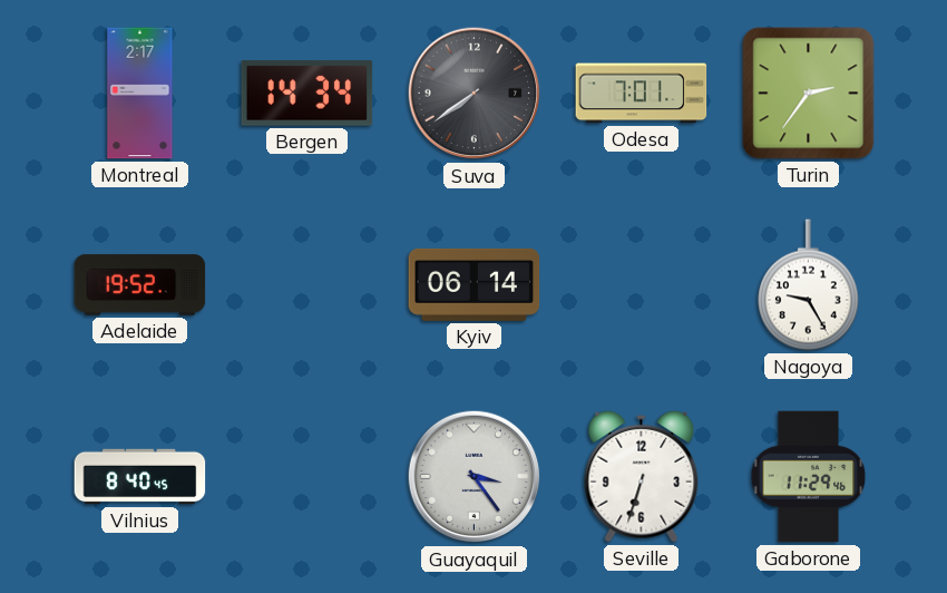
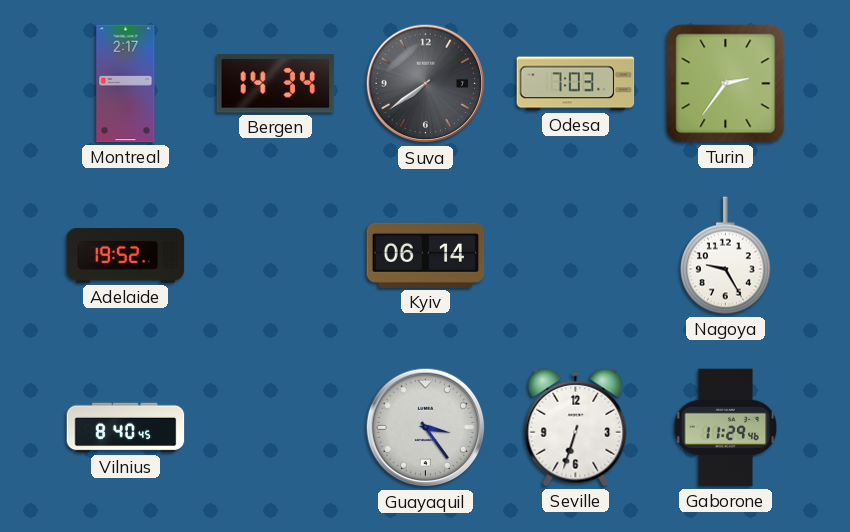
Odesa: 7:01 -> 7:03 (576, 84)
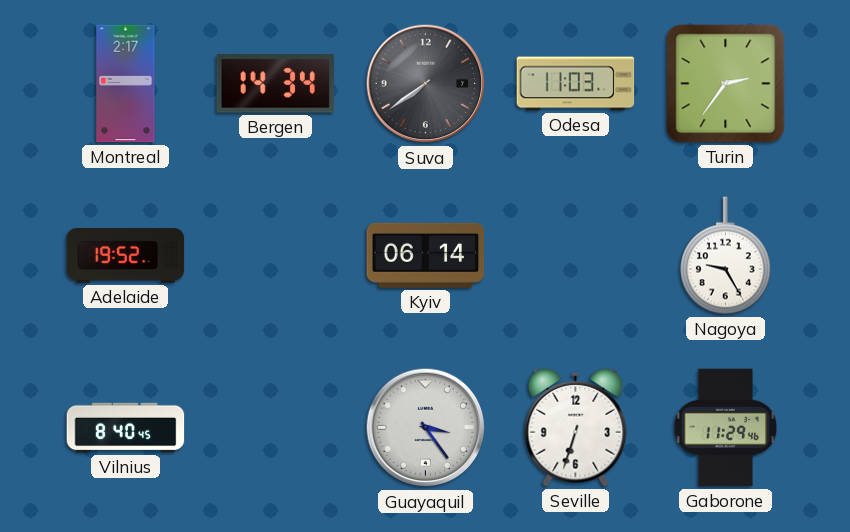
Odesa: 7:03 -> 11:03 (576, 84)
